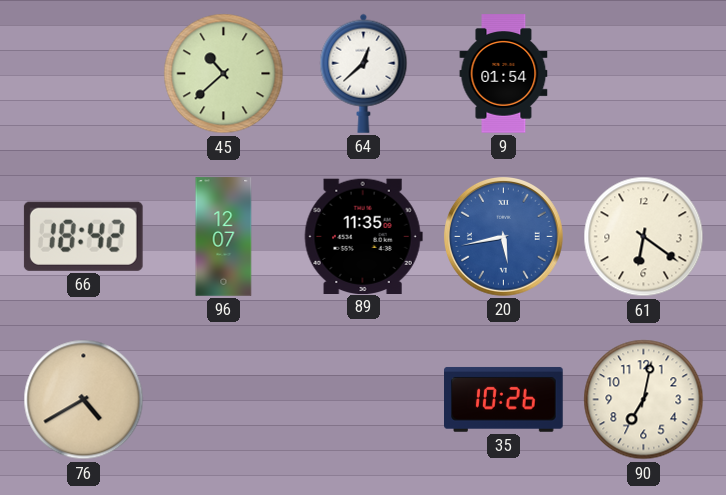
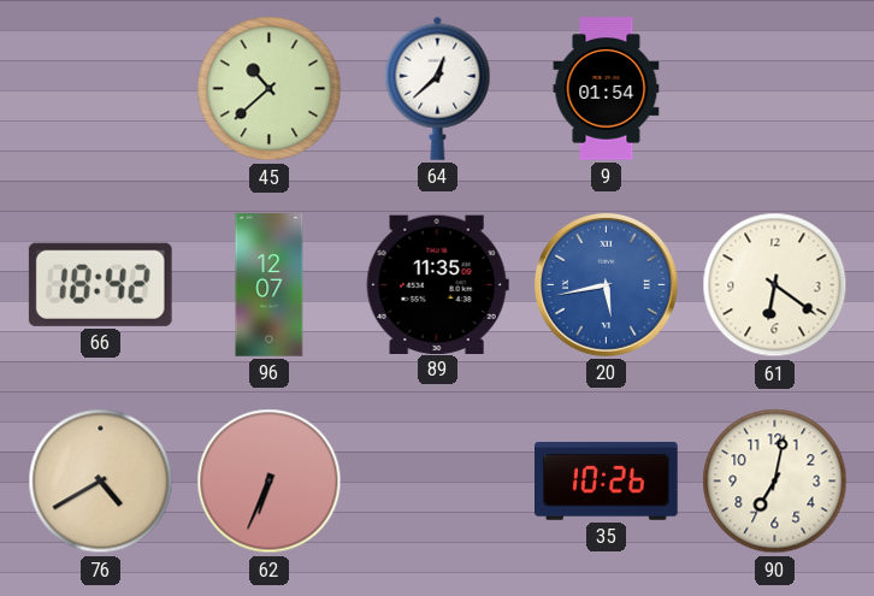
62: none -> 6:34 (270, 482)
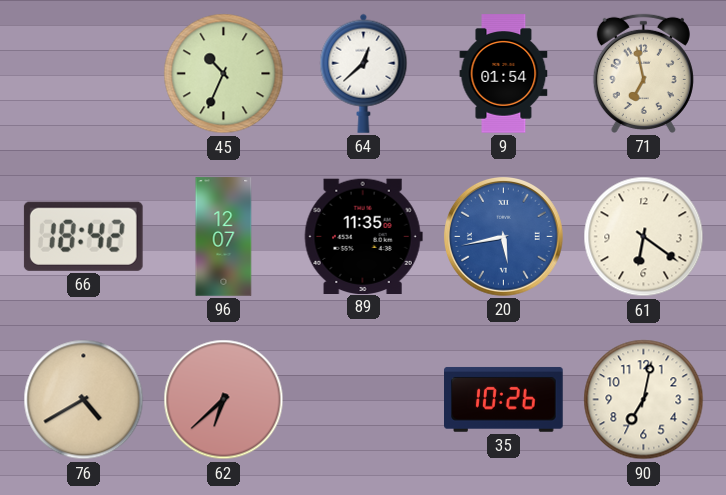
45: 10:38 -> 10:34 (224, 74)
71: none -> 6:58 (643, 73)
62: 6:34 -> 6:38 (224, 400)
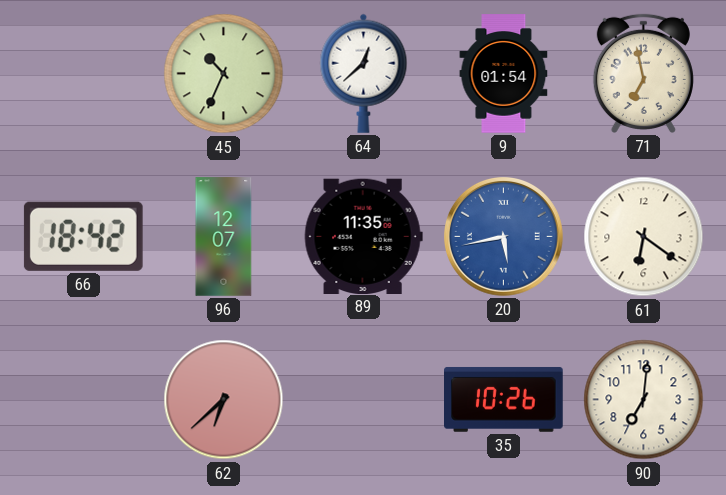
76: 4:40 -> none (84, 400)
90: 7:02 -> 7:01 (644, 400)
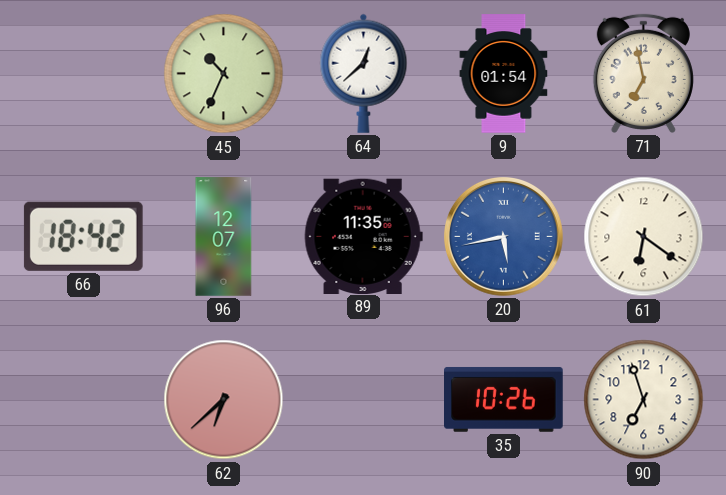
90: 7:01 -> 6:57 (644, 400)
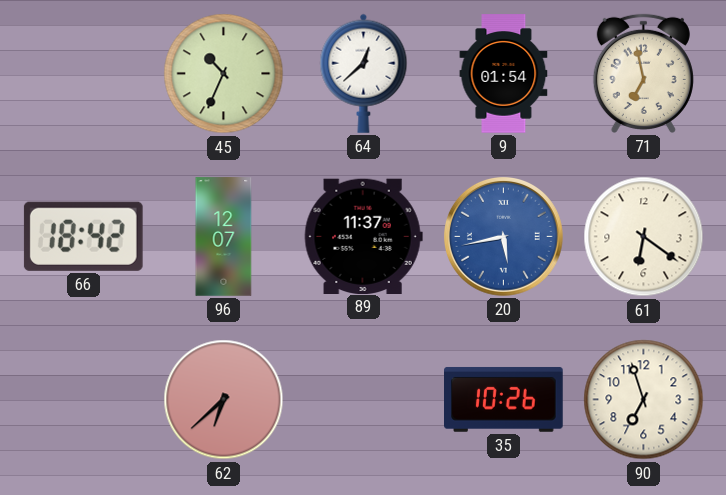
89: 11:35 -> 11:37 (363, 236)
